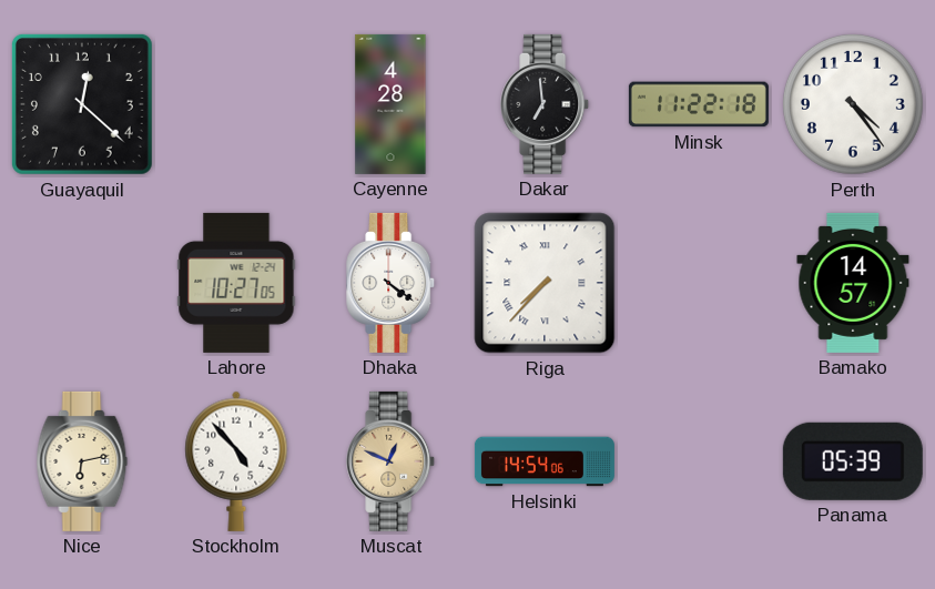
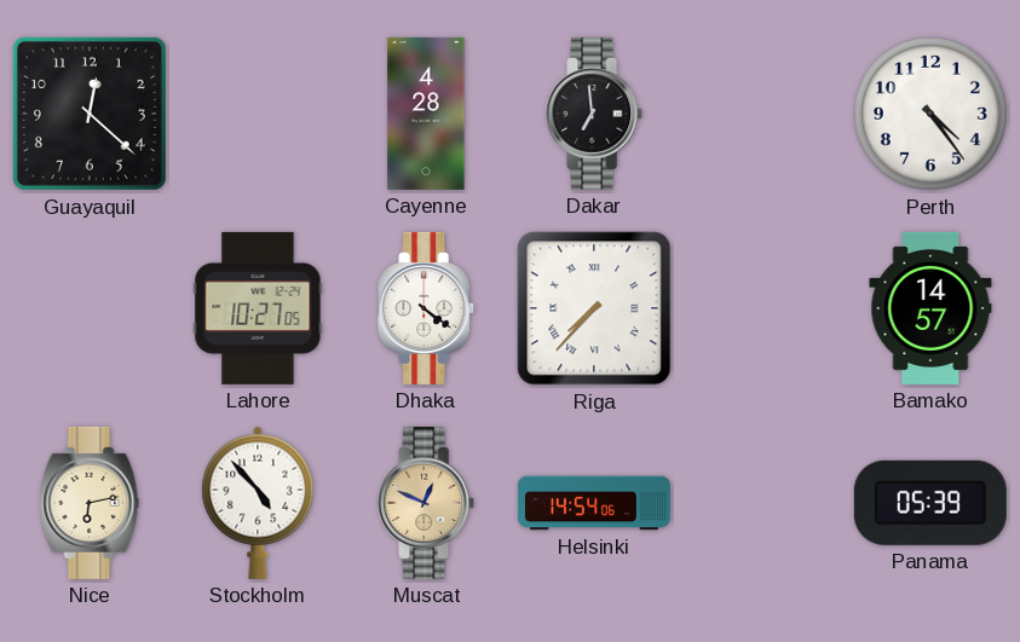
Minsk: 11:22 -> none (699, 104)
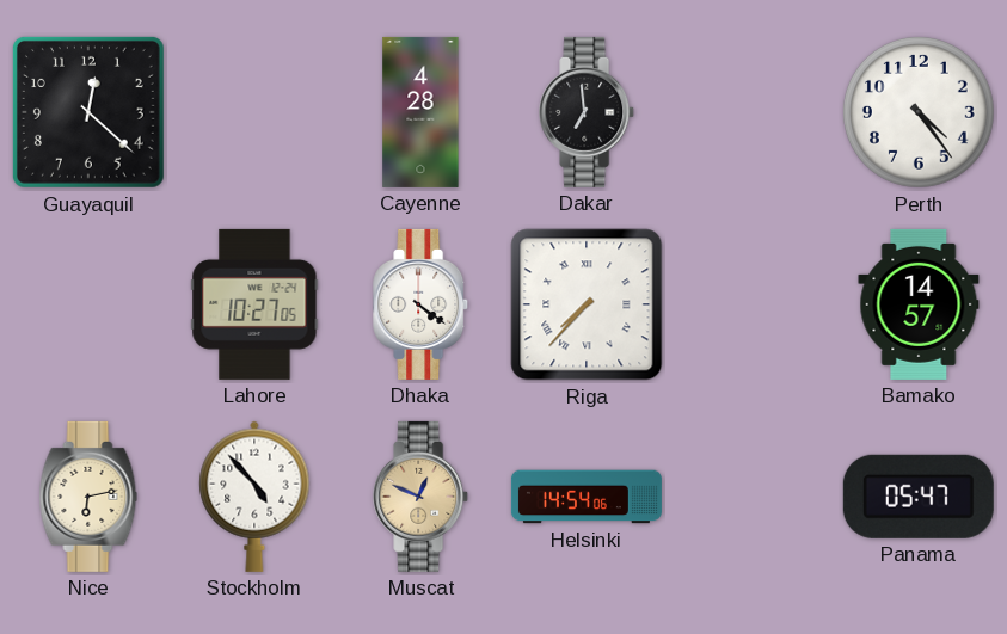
Panama: 05:39 -> 05:47 (919, 497)
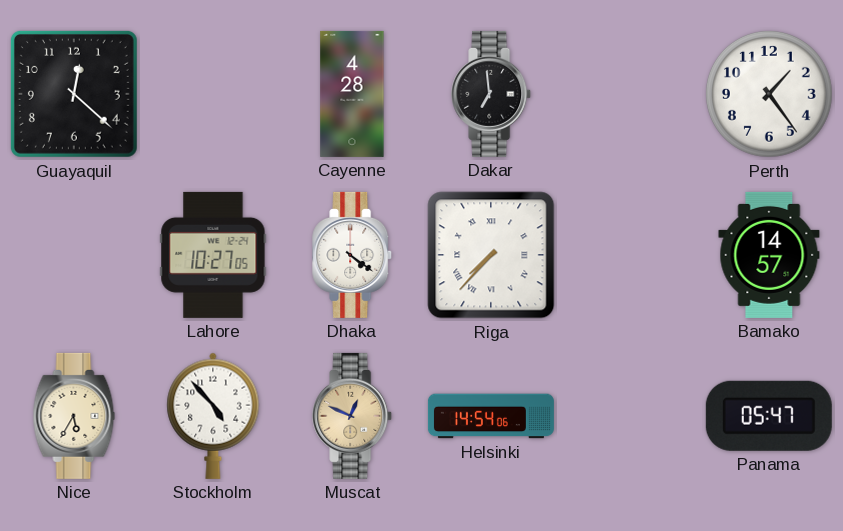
Perth: 4:24 -> 1:24 (769, 94)
Nice: 6:13 -> 5:35 (74, 416)
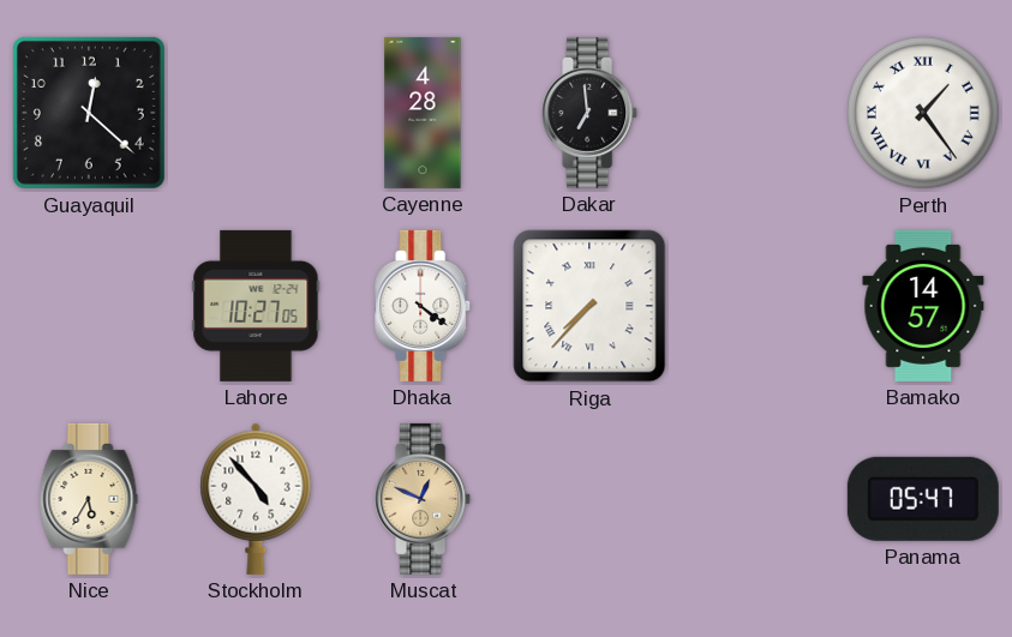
Perth numerals: Arabic -> Roman (923, 113)
Helsinki: 14:54 -> none (491, 416)
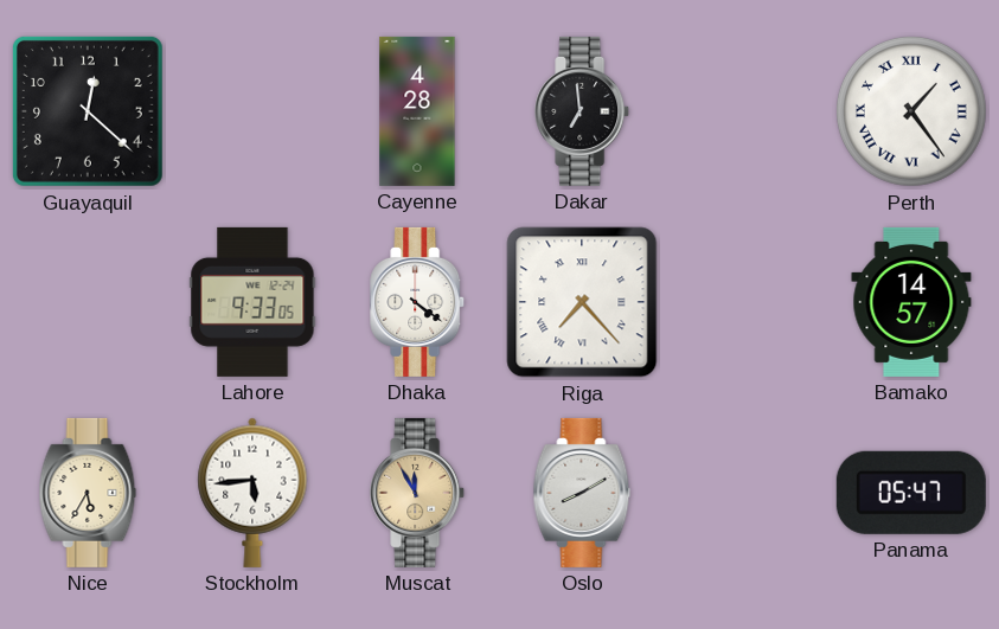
Lahore: 10:27 -> 9:33 (252, 302)
Riga: 7:37 -> 7:23 (582, 302)
Stockholm: 4:53 -> 5:44 (252, 493)
Muscat: 12:49 -> 11:55 (418, 493)
Oslo: none -> 8:10 (582, 493)
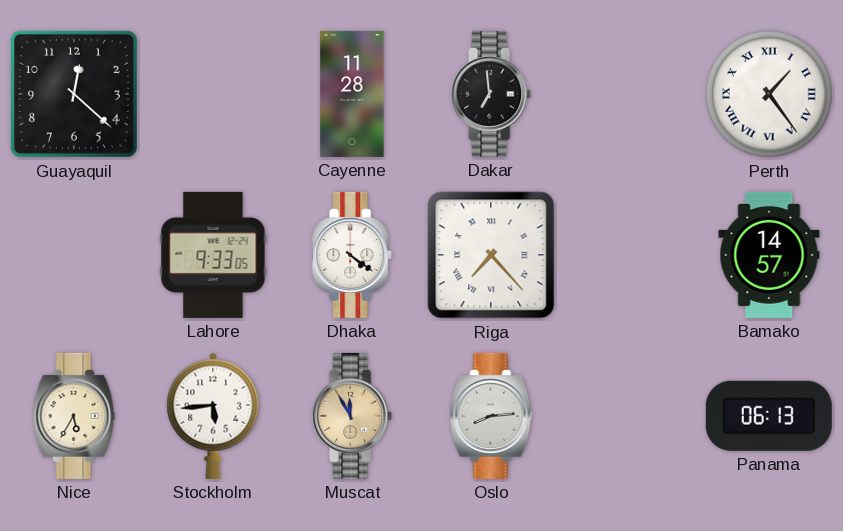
Cayenne: 4:28 -> 11:28 (352, 94)
Oslo: 8:10 -> 8:14 (491, 416)
Panama: 05:47 -> 06:13 (769, 416)
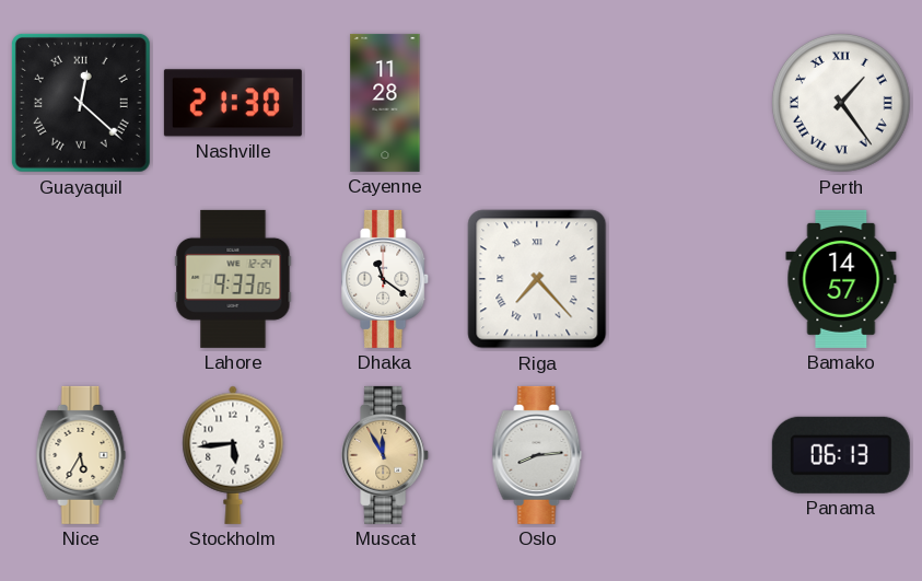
Guayaquil numerals: Arabic -> Roman (81, 103)
Nashville: none -> 21:30 (233, 103)
Dakar: 6:59 -> none (492, 94)
Dhaka: 4:21 -> 11:21 (386, 279)
